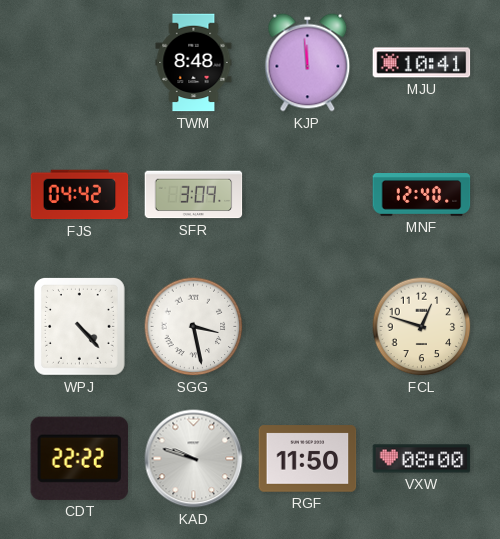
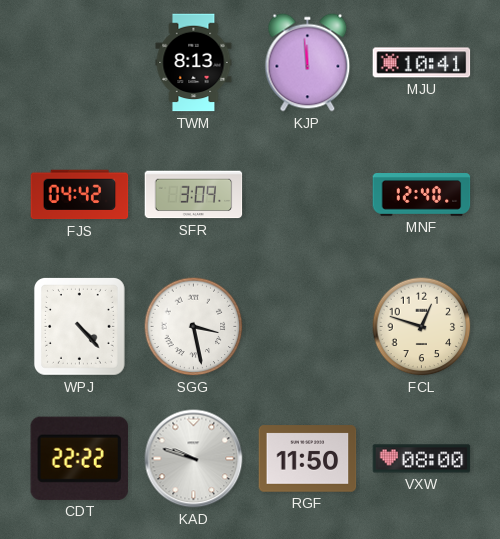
TWM: 8:48 -> 8:13 (194, 63)
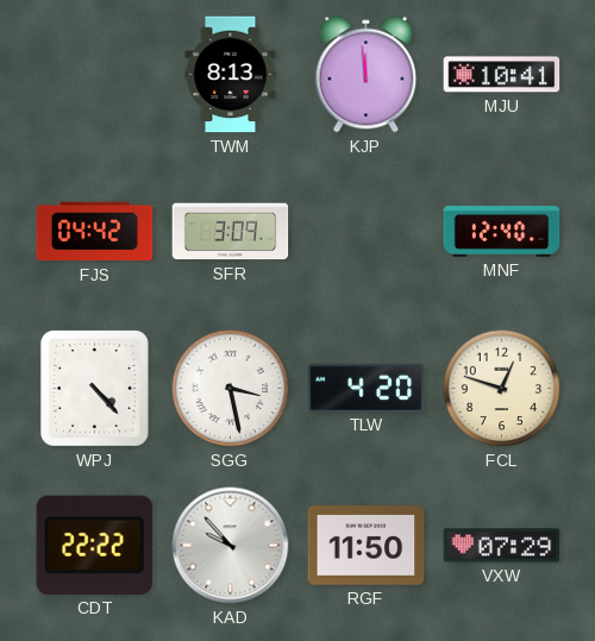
TLW: none -> 4:20 (367, 388)
KAD: 9:48 -> 9:53 (231, 546)
VXW: 08:00 -> 07:29 (502, 546)
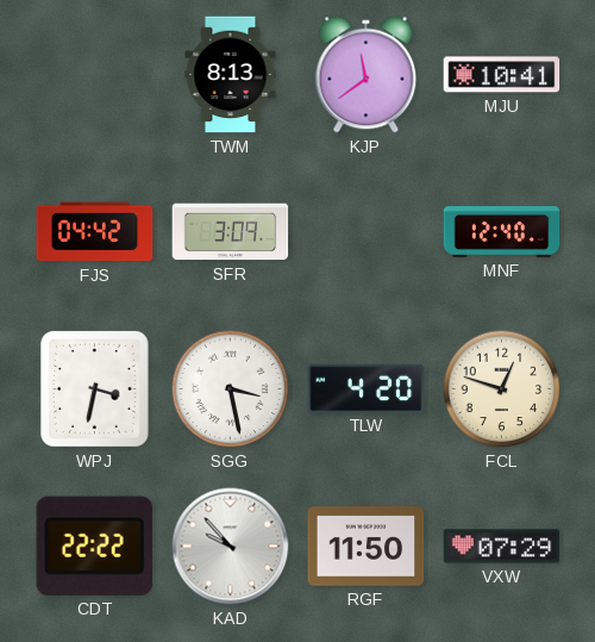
KJP: 11:59 -> 11:39 (367, 75)
WPJ: 4:23 -> 3:32 (94, 389)
